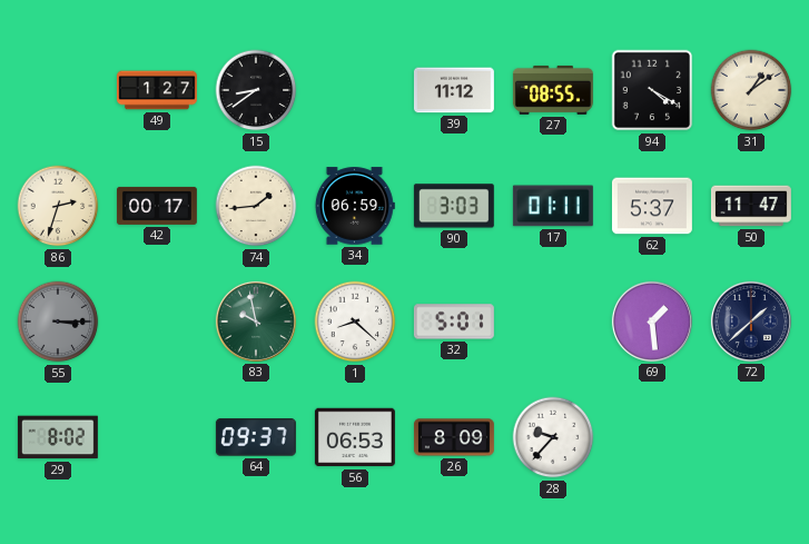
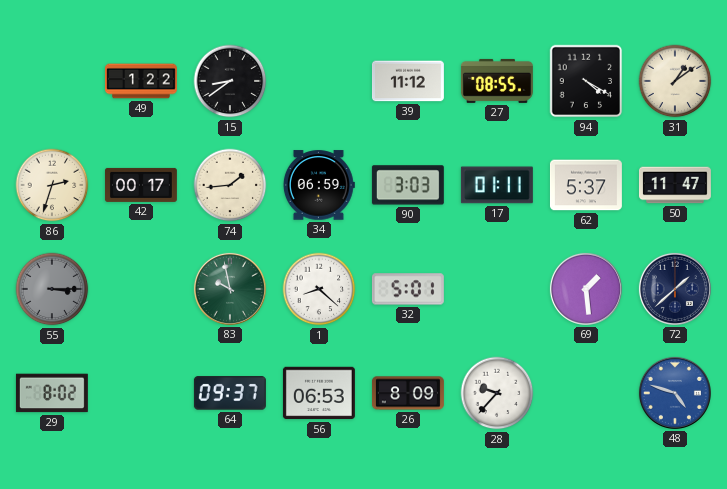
49: 1:27 -> 1:22 (142, 81)
48: none -> 4:48 (675, 393)
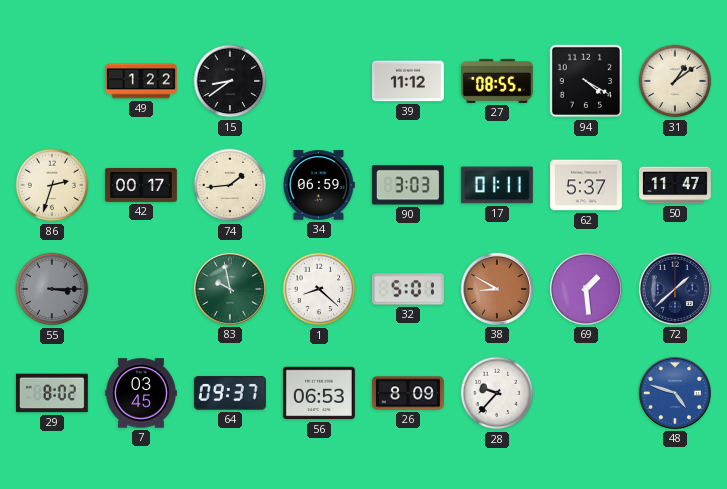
38: none -> 8:50 (497, 289)
7: none -> 03:45 (141, 393)
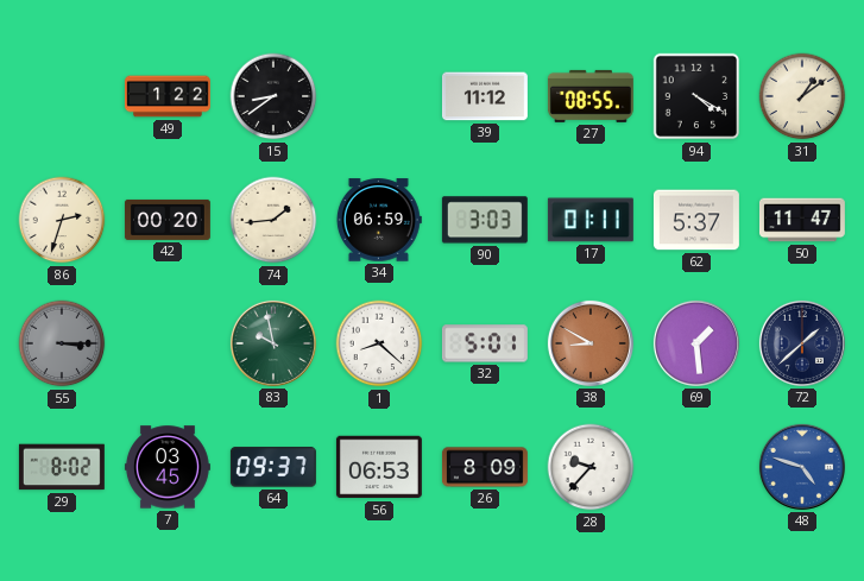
42: 00:17 -> 00:20 (168, 220)
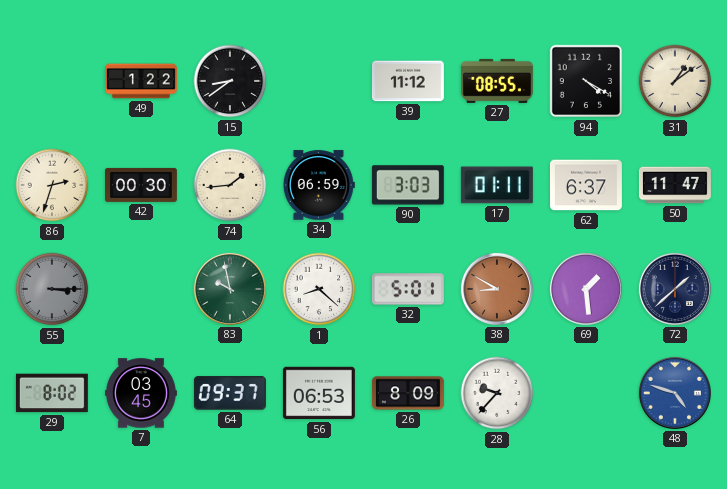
42: 00:20 -> 00:30 (141, 185)
62: 5:37 -> 6:37 (586, 185)
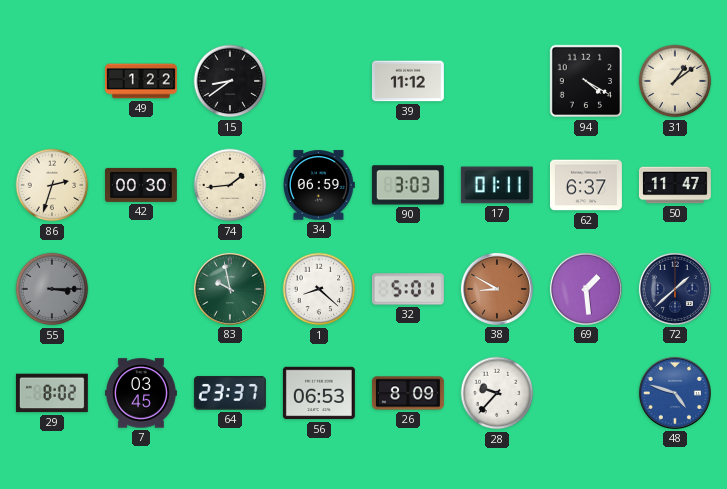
27: 08:55 -> none (497, 81)
64: 09:37 -> 23:37 (230, 393)
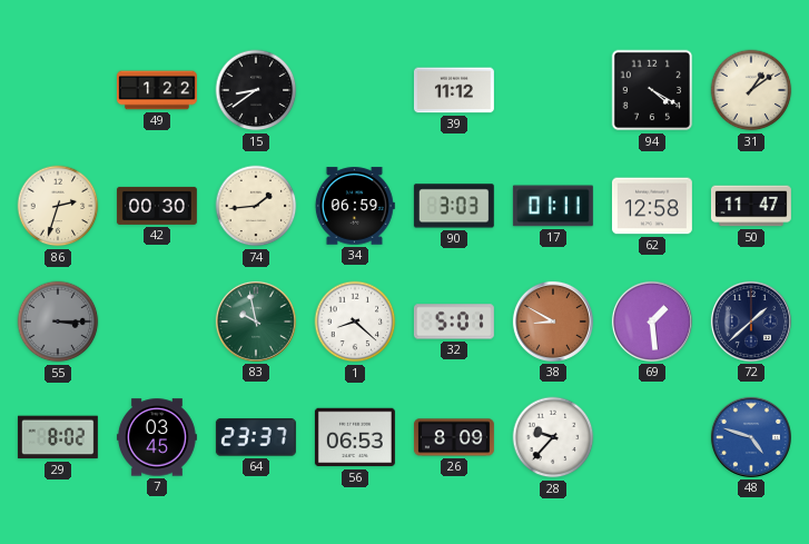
62: 6:37 -> 12:58 (652, 206)
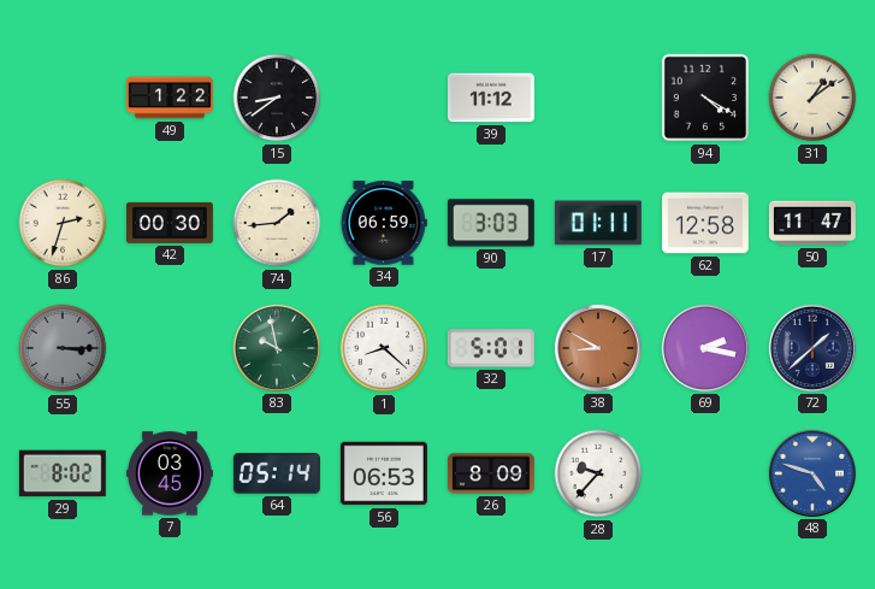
69: 1:29 -> 2:17 (705, 348)
64: 23:37 -> 05:14 (277, 473)
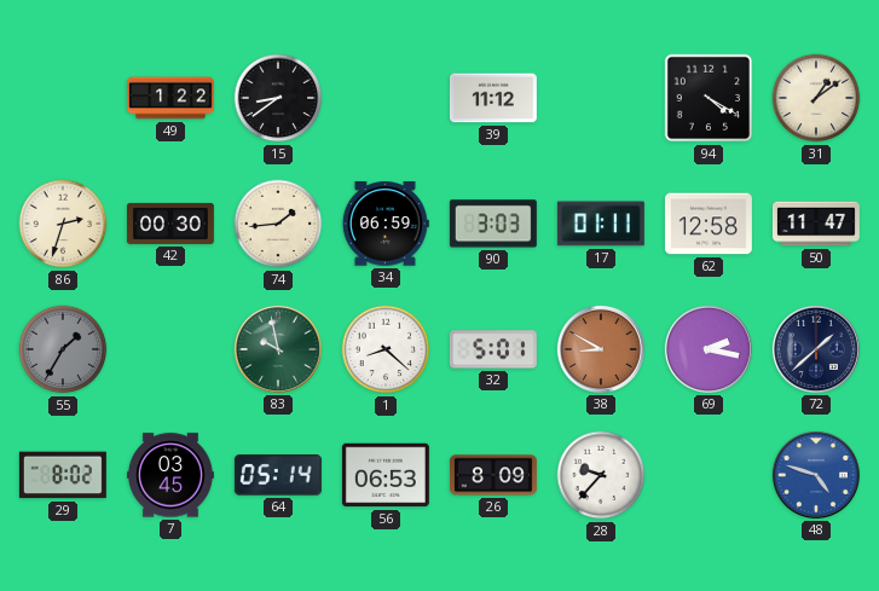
55: 3:15 -> 1:35 (63, 349)
